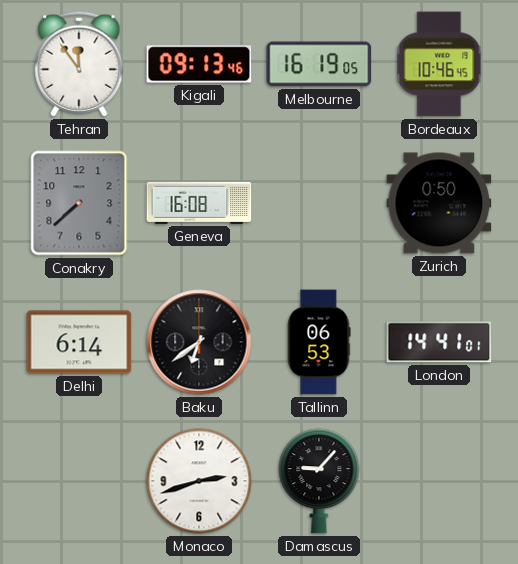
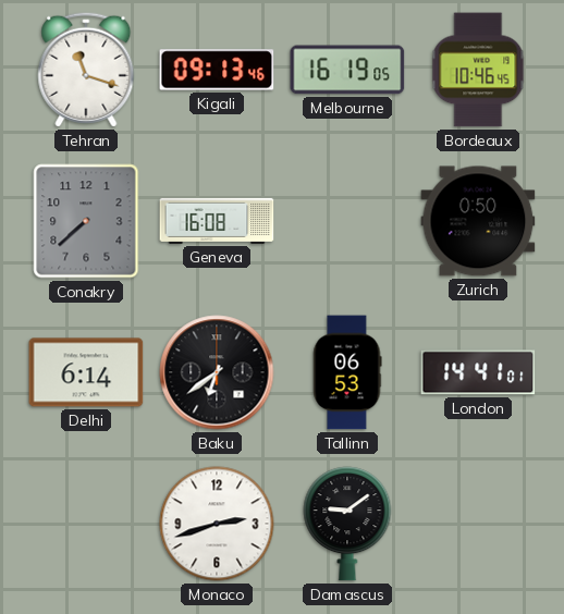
Tehran: 11:54 -> 11:18 (86, 70)
Damascus: 9:07 -> 9:09 (347, 524)
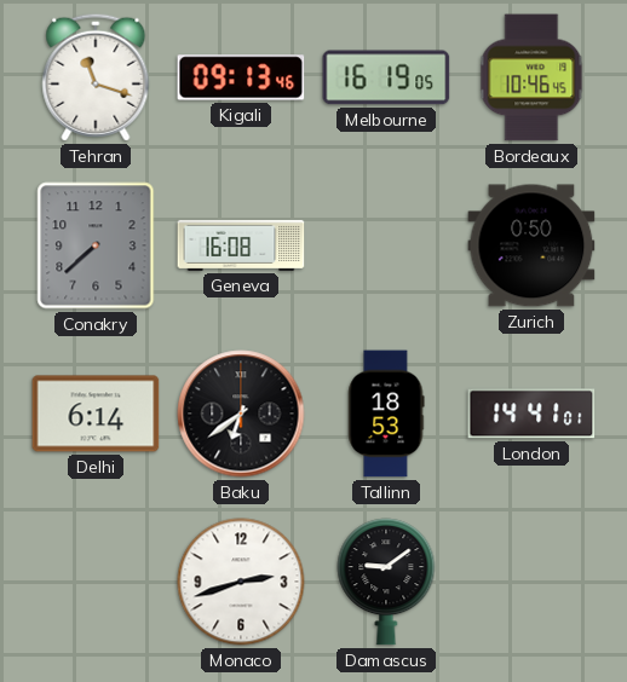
Tallinn: 06:53 -> 18:53 (386, 414)
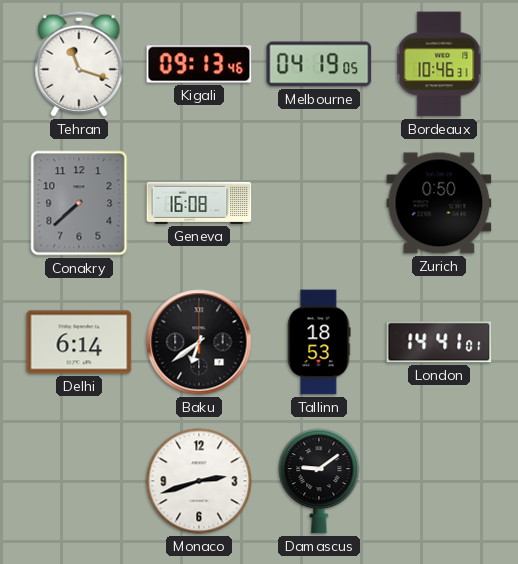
Melbourne: 16:19 -> 04:19 (319, 64)
Bordeaux: 10:46:45 -> 10:46:31 (439, 64)
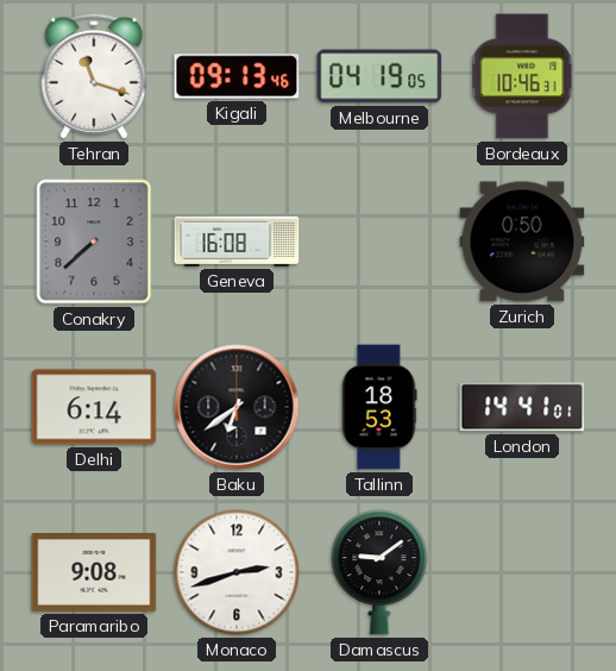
Paramaribo: none -> 9:08 (94, 573)
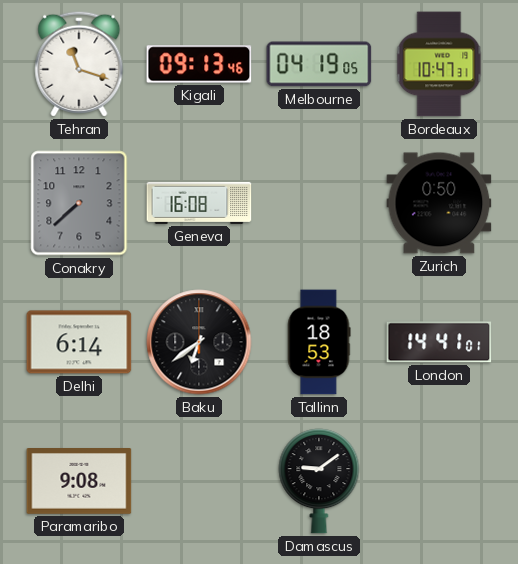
Bordeaux: 10:46 -> 10:47 (439, 64)
Monaco: 2:42 -> none (237, 572)
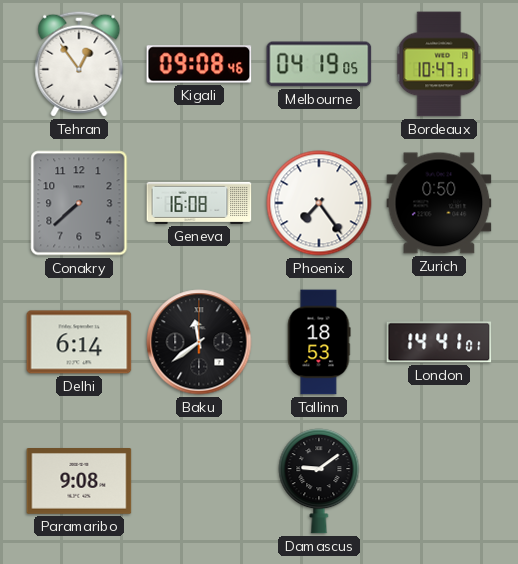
Tehran: 11:18 -> 12:54 (79, 64)
Kigali: 09:13 -> 09:08 (199, 64)
Phoenix: none -> 7:24 (319, 203)
Baku: 6:39 -> 11:39 (199, 342)
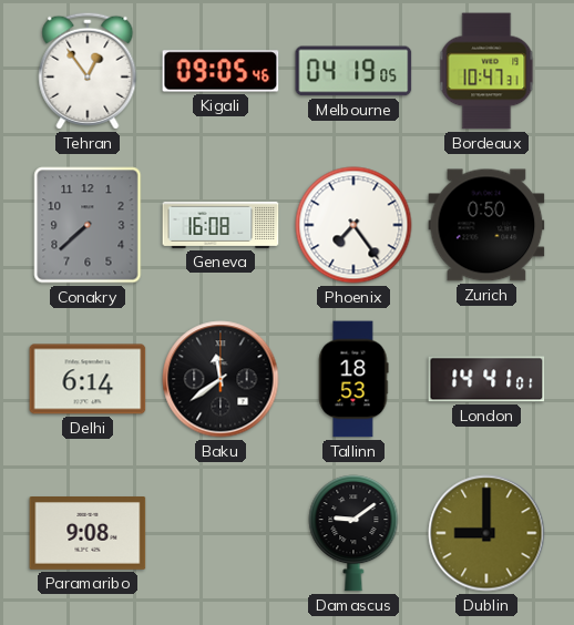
Kigali: 09:08 -> 09:05 (221, 71)
Dublin: none -> 9:00 (486, 533)
